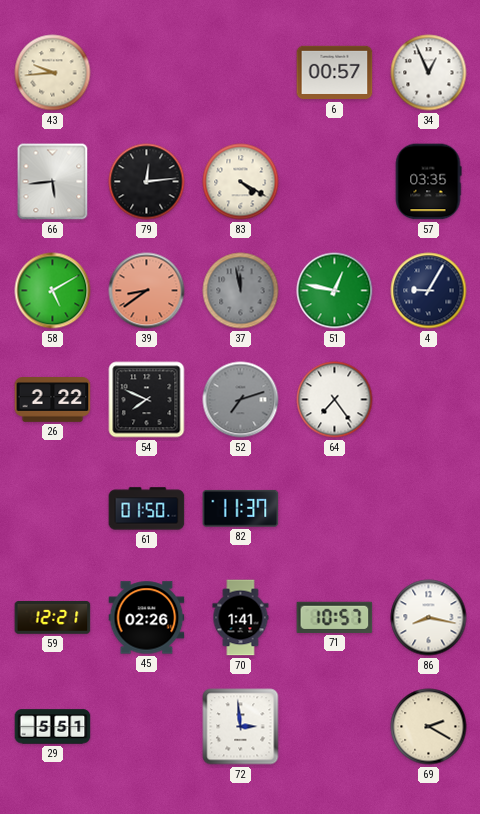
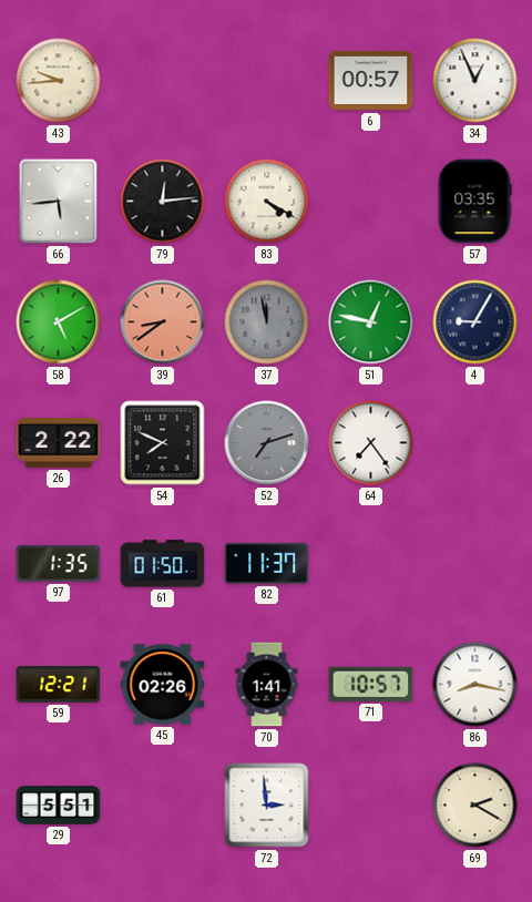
97: none -> 1:35 (59, 563)
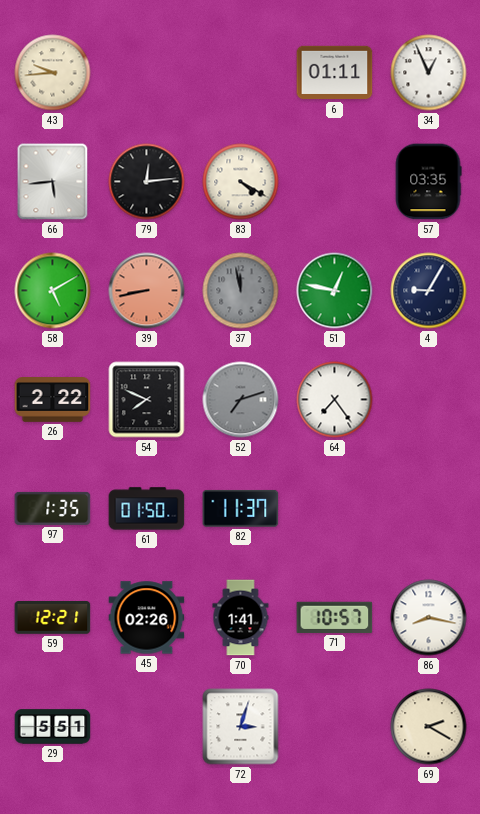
6: 00:57 -> 01:11 (335, 73)
39: 8:39 -> 8:43 (147, 291)
72: 2:59 -> 3:03 (241, 727)
